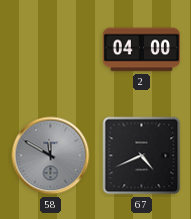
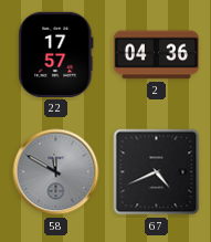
22: none -> 17:57 (56, 54)
2: 04:00 -> 04:36 (156, 55)
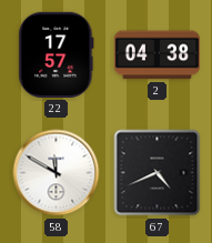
2: 04:36 -> 04:38 (157, 55)
58 dial: grey -> white (57, 173)
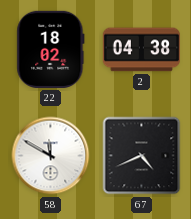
22: 17:57 -> 18:02 (51, 49)
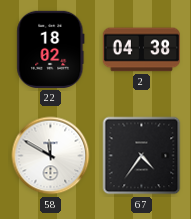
67: 4:41 -> 4:36 (142, 156)
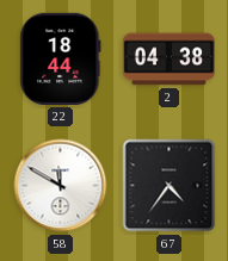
22: 18:02 -> 18:44 (61, 58)
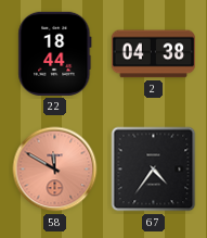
58 dial: white -> salmon (55, 170)
